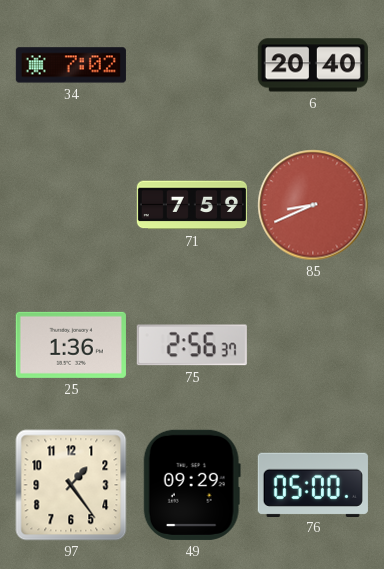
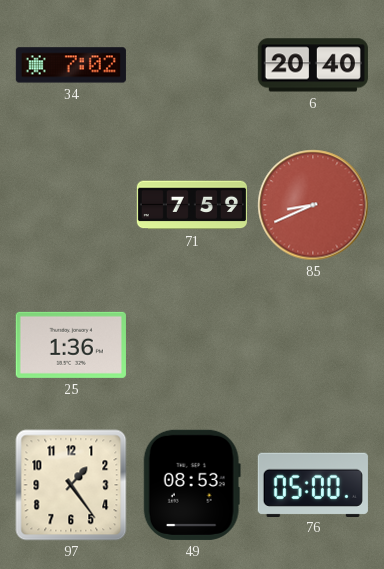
75: 2:56 -> none (192, 345)
49: 09:29 -> 08:53 (192, 485)
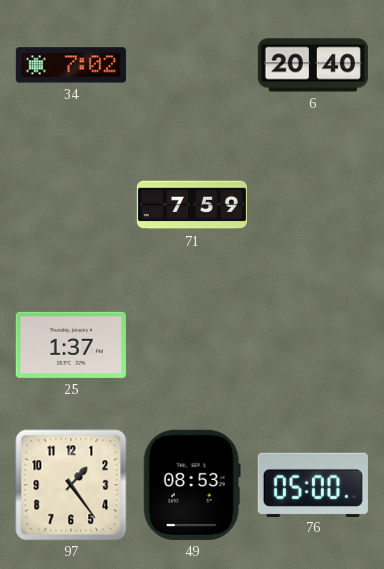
85: 8:41 -> none (313, 205)
25: 1:36 -> 1:37 (71, 345)
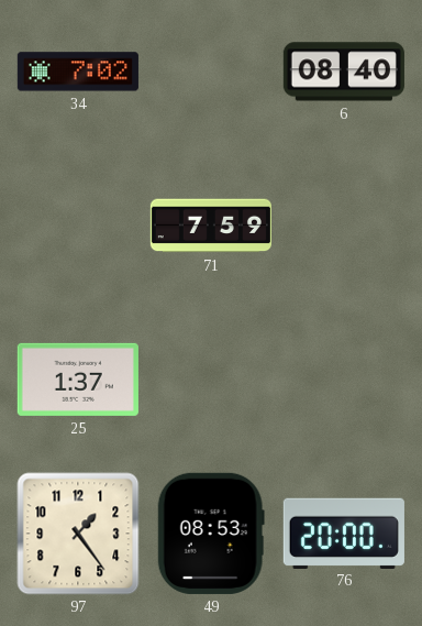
6: 20:40 -> 08:40 (344, 72)
76: 05:00 -> 20:00 (344, 532)
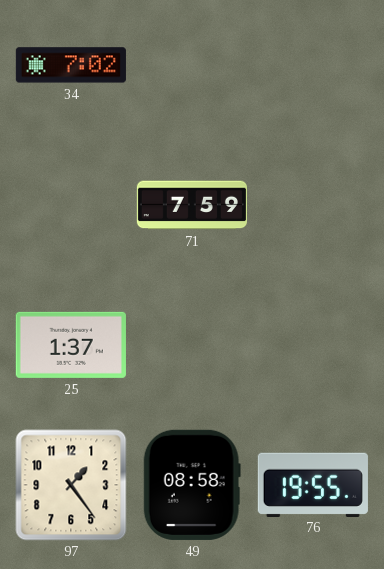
6: 08:40 -> none (344, 72)
49: 08:53 -> 08:58 (192, 485)
76: 20:00 -> 19:55 (313, 484)
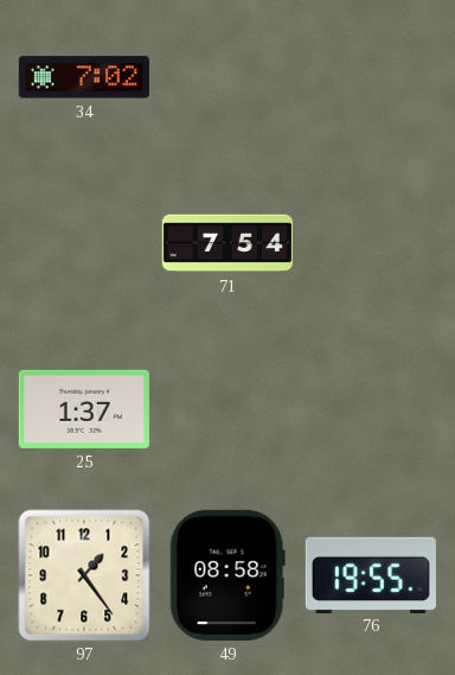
71: 7:59 -> 7:54 (227, 243)
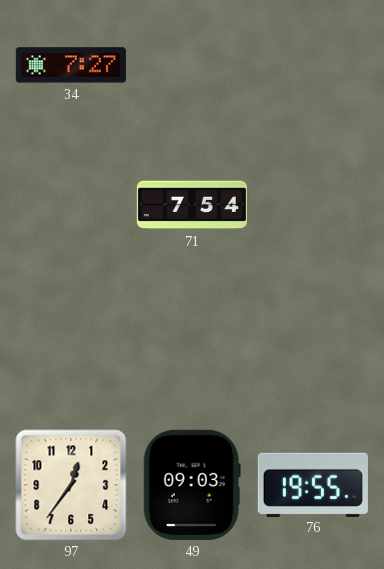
34: 7:02 -> 7:27 (71, 65)
25: 1:37 -> none (84, 409)
97: 1:24 -> 12:36 (71, 485)
49: 08:58 -> 09:03 (192, 485)
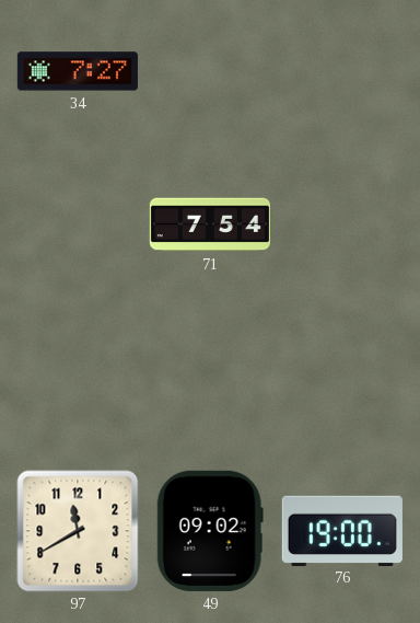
97: 12:36 -> 11:40 (78, 531)
49: 09:03 -> 09:02 (210, 531)
76: 19:55 -> 19:00 (342, 530)
